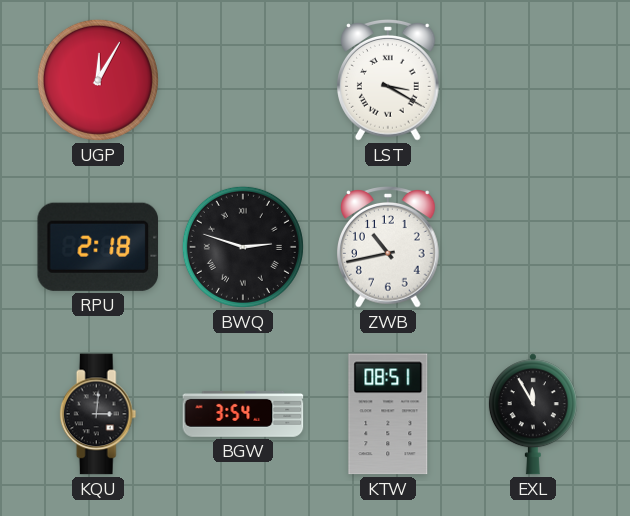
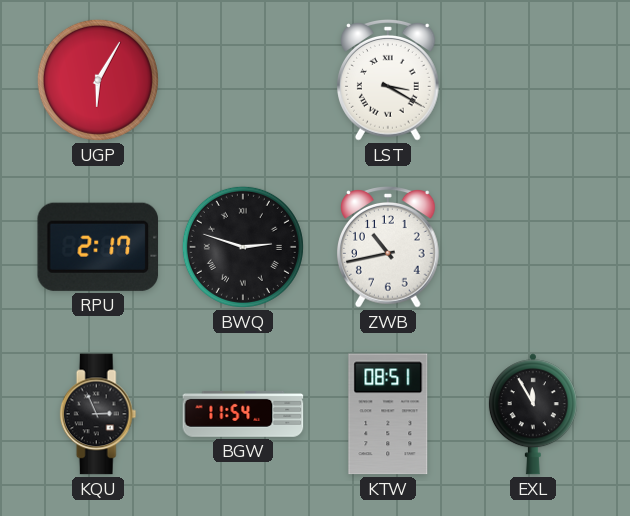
UGP: 12:05 -> 6:05 (98, 80)
RPU: 2:18 -> 2:17 (98, 247)
KQU: 3:01 -> 2:56 (98, 414)
BGW: 3:54 -> 11:54 (243, 414)
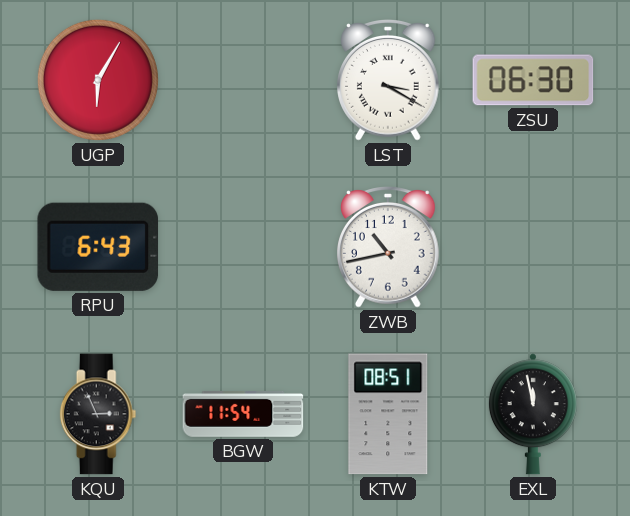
ZSU: none -> 06:30 (533, 80)
RPU: 2:17 -> 6:43 (98, 247)
BWQ: 2:48 -> none (243, 247)
EXL: 11:55 -> 11:58 (533, 414)
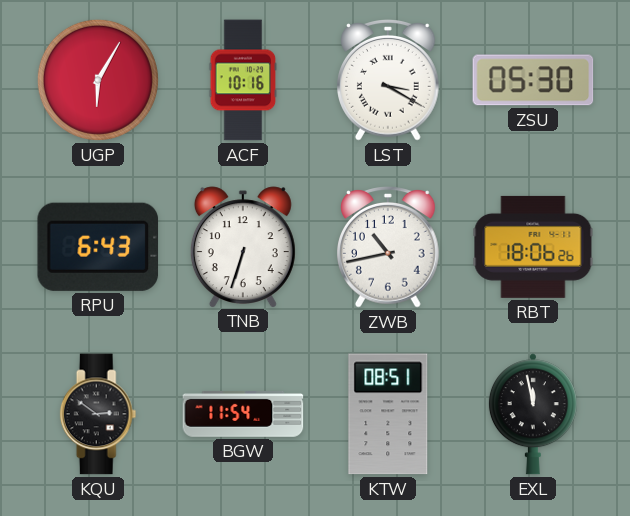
ACF: none -> 10:16 (243, 80)
ZSU: 06:30 -> 05:30 (533, 80)
TNB: none -> 6:33 (243, 247)
RBT: none -> 18:06 (533, 247)
KQU: 2:56 -> 2:51 (98, 414)
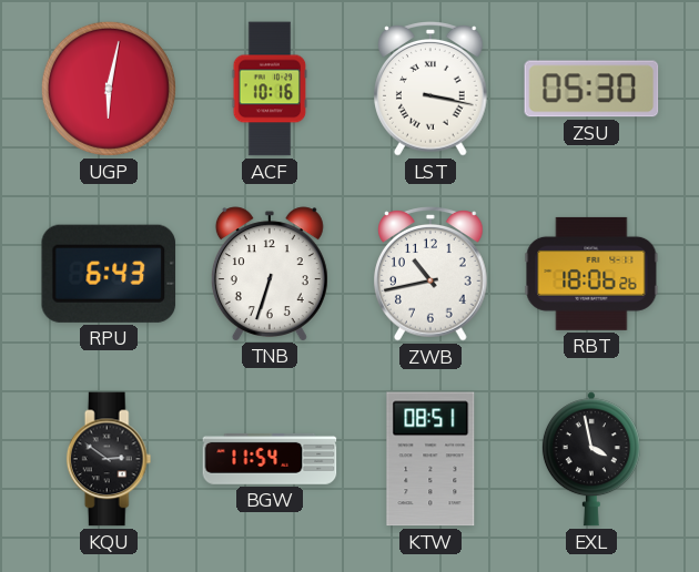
UGP: 6:05 -> 6:02 (109, 89)
LST: 3:20 -> 3:17 (432, 89)
EXL: 11:58 -> 3:58 (591, 459)
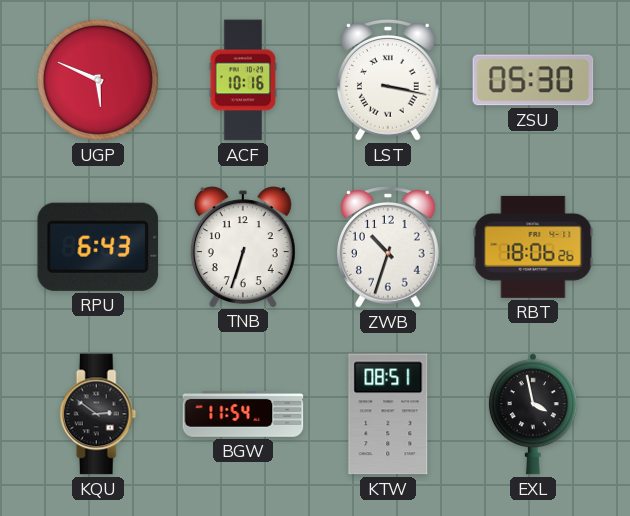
UGP: 6:02 -> 5:49 (98, 80)
ZWB: 10:43 -> 10:33 (389, 247)
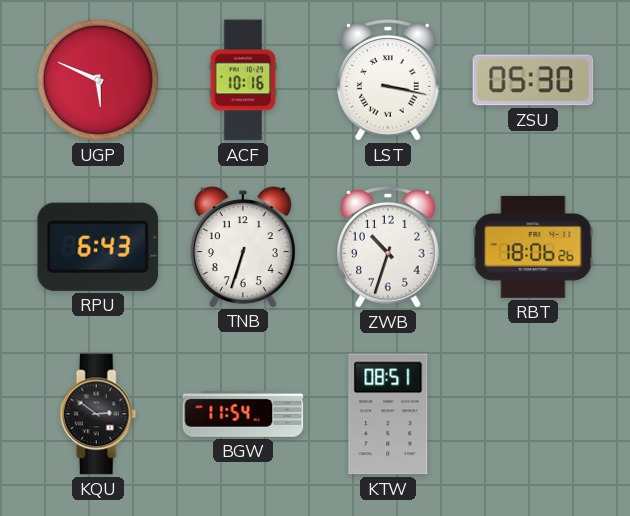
EXL: 3:58 -> none (533, 414)
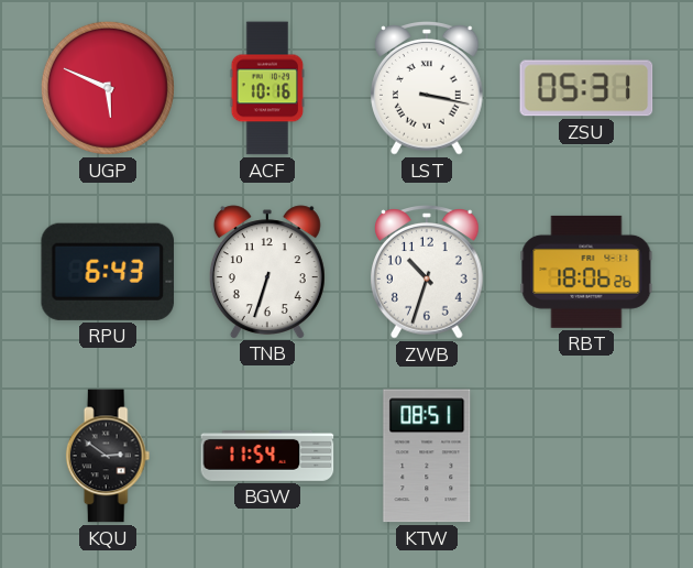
ZSU: 05:30 -> 05:31 (586, 88)
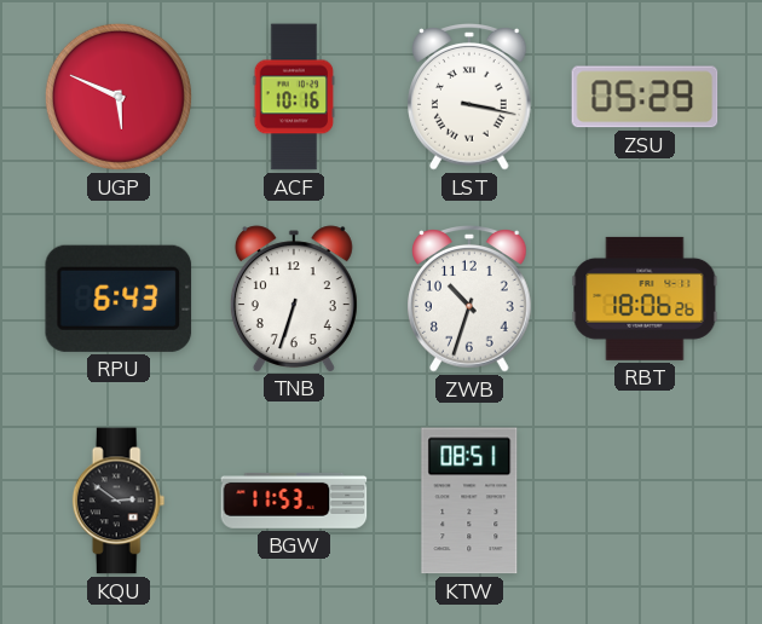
ZSU: 05:31 -> 05:29 (645, 97)
BGW: 11:54 -> 11:53 (294, 501)
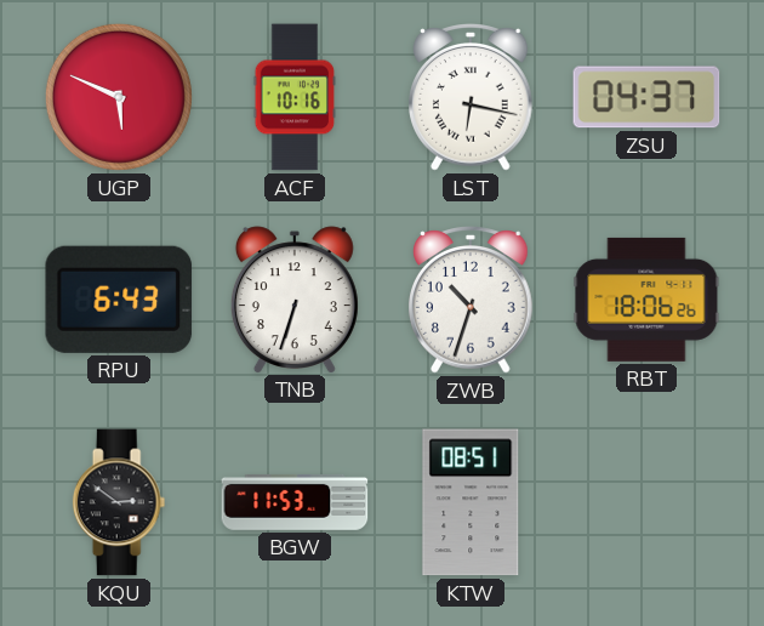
LST: 3:17 -> 6:17 (472, 97)
ZSU: 05:29 -> 04:37 (646, 97)
